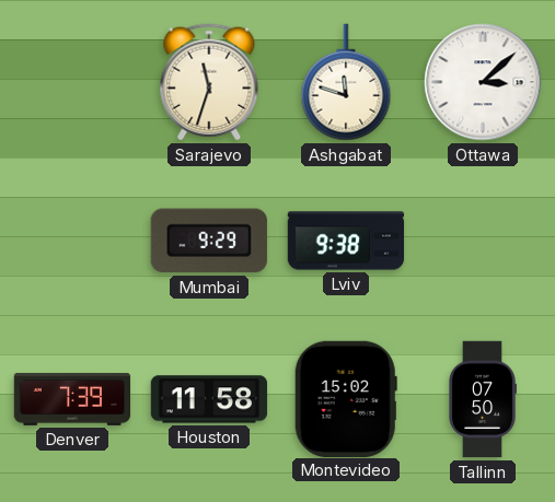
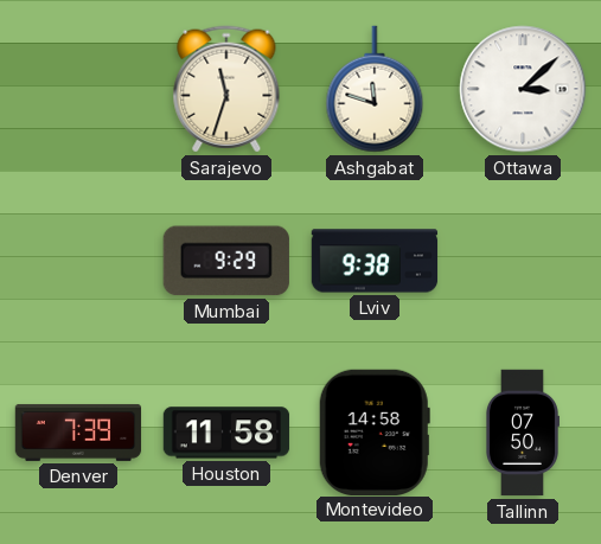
Montevideo: 15:02 -> 14:58 (375, 431)
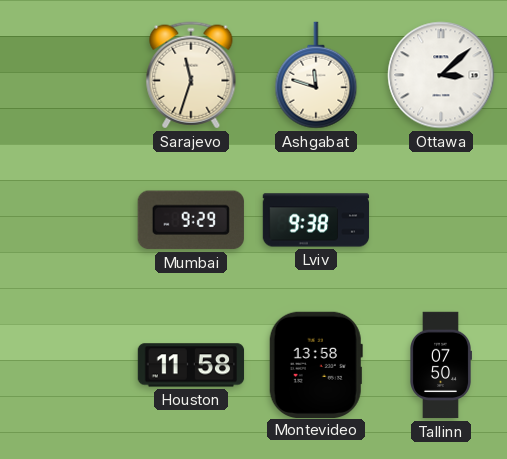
Denver: 7:39 -> none (78, 433)
Montevideo: 14:58 -> 13:58 (316, 364)
